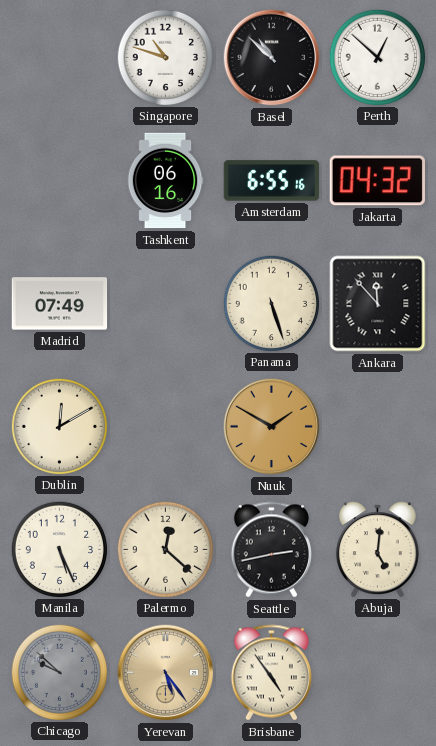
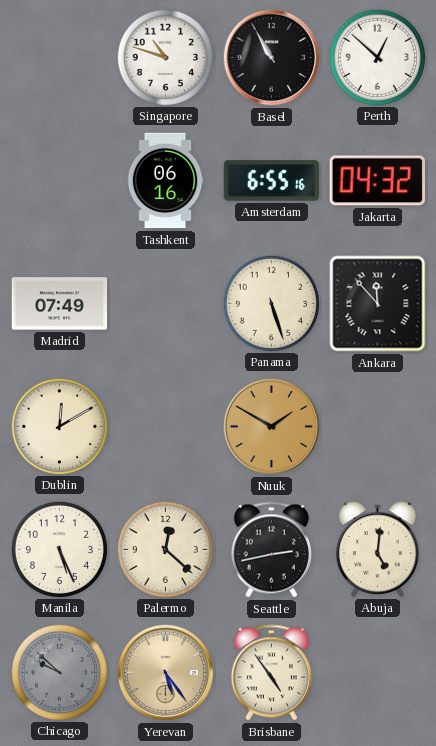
Basel: 10:52 -> 10:55 (272, 58)
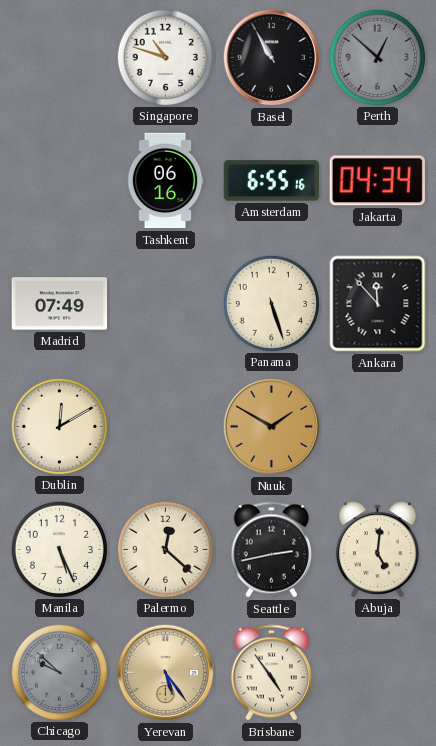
Perth dial: white -> grey (377, 57)
Jakarta: 04:32 -> 04:34 (377, 181)
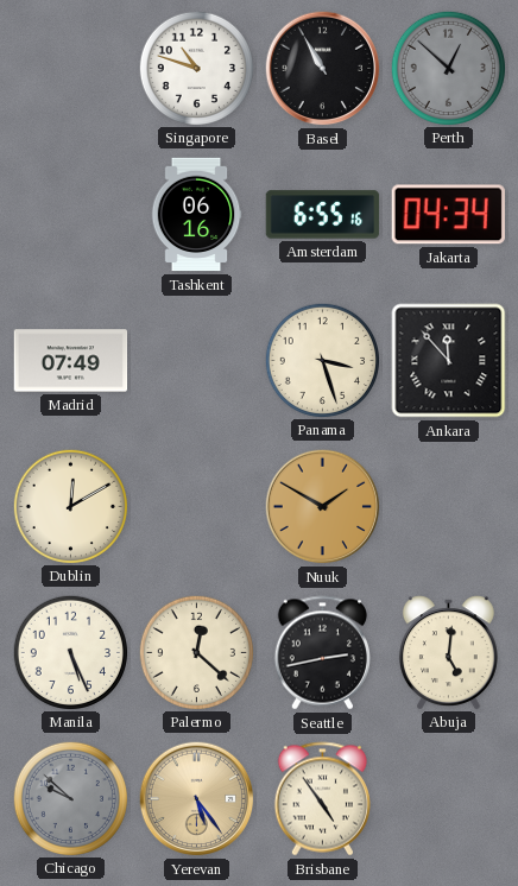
Panama: 5:27 -> 3:27 (322, 360)
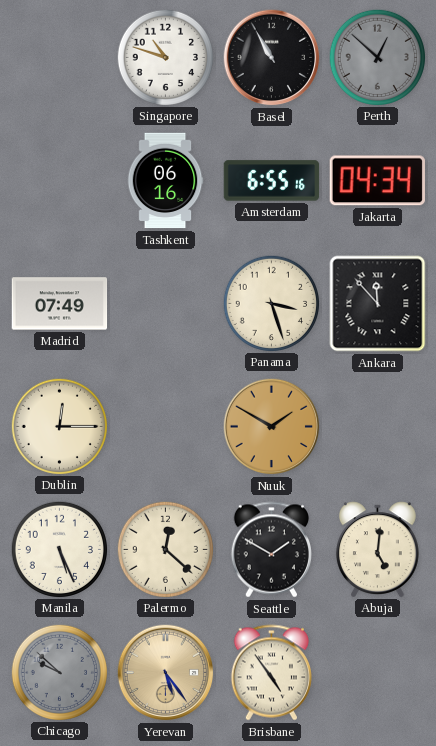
Dublin: 12:10 -> 12:15 (59, 426)
Seattle: 2:43 -> 1:50 (271, 550)
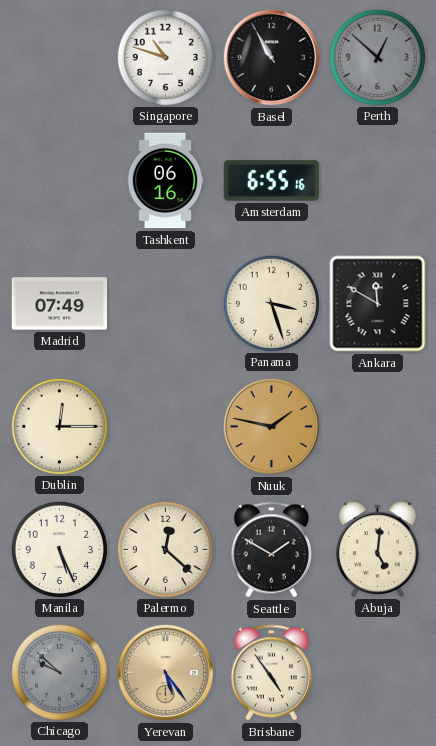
Jakarta: 04:34 -> none (377, 181)
Ankara: 11:53 -> 11:50 (378, 304)
Nuuk: 1:50 -> 1:47 (272, 427)
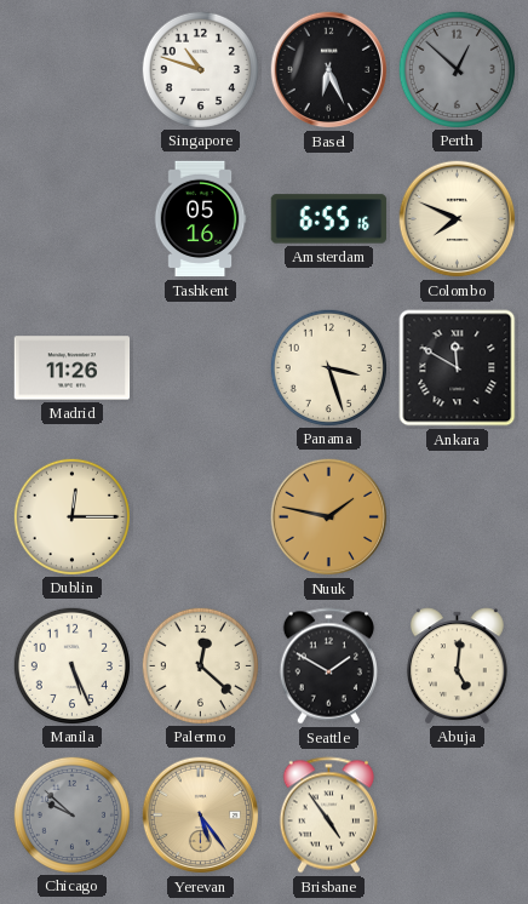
Basel: 10:55 -> 6:26 (329, 70)
Tashkent: 06:16 -> 05:16 (200, 219)
Colombo: none -> 7:49 (458, 219)
Madrid: 07:49 -> 11:26 (73, 368)
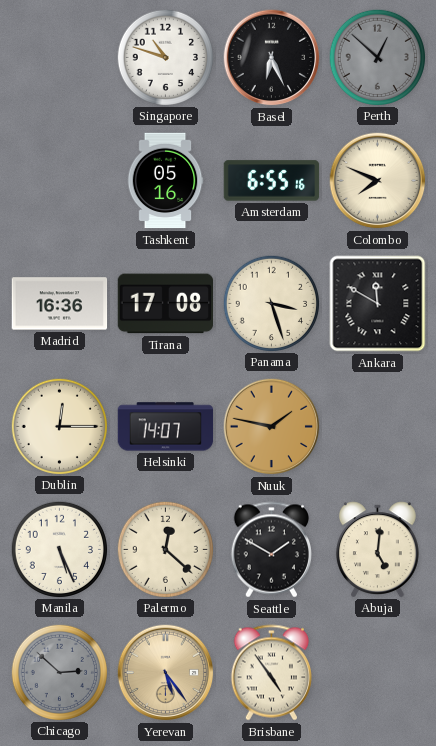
Madrid: 11:26 -> 16:36 (60, 304)
Tirana: none -> 17:08 (165, 304)
Helsinki: none -> 14:07 (166, 427)
Chicago: 9:52 -> 2:52 (59, 672)
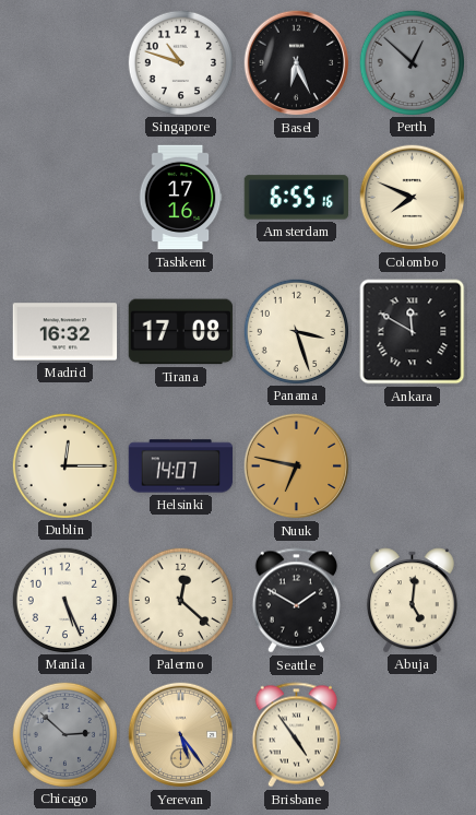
Tashkent: 05:16 -> 17:16 (180, 198)
Madrid: 16:36 -> 16:32 (66, 332)
Nuuk: 1:47 -> 6:47 (297, 466)
